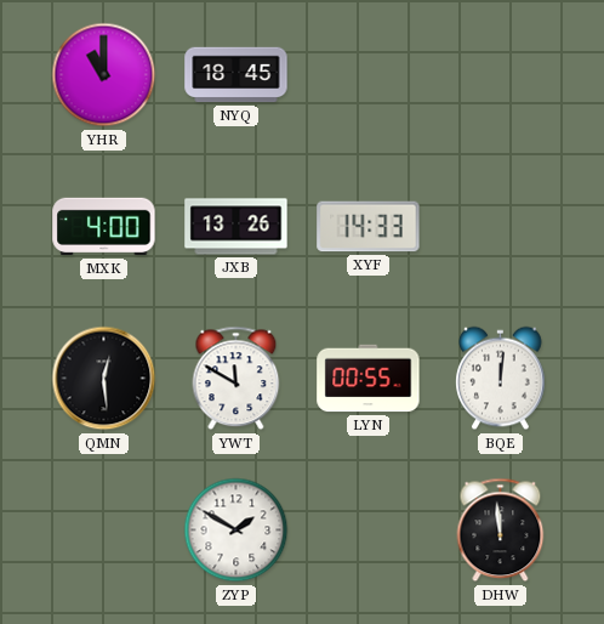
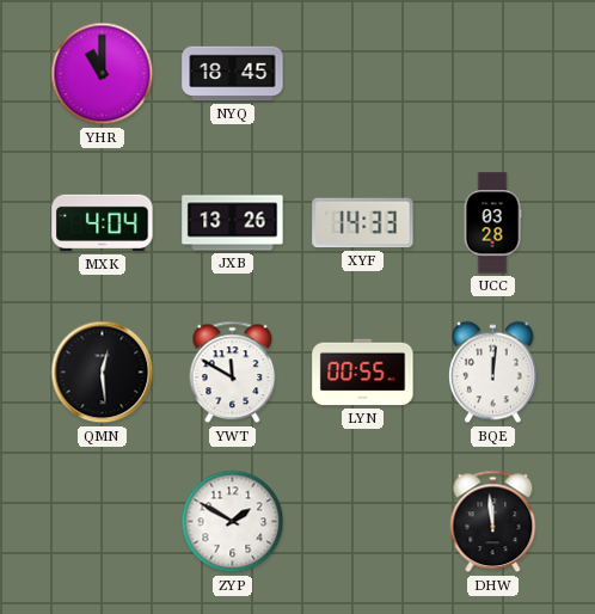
MXK: 4:00 -> 4:04 (103, 223)
UCC: none -> 03:28 (492, 223)
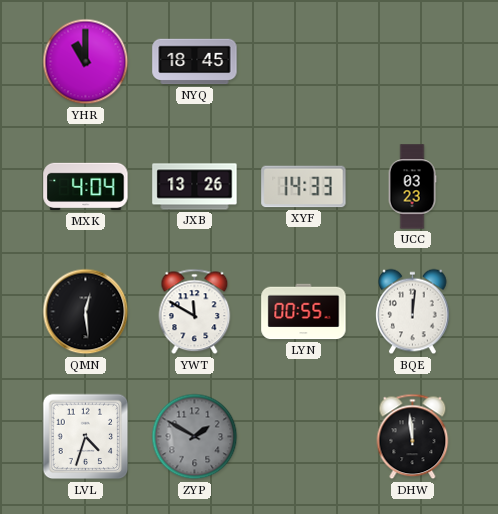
UCC: 03:28 -> 03:23 (412, 187)
LVL: none -> 4:33 (86, 437)
ZYP dial: white -> grey (195, 437)
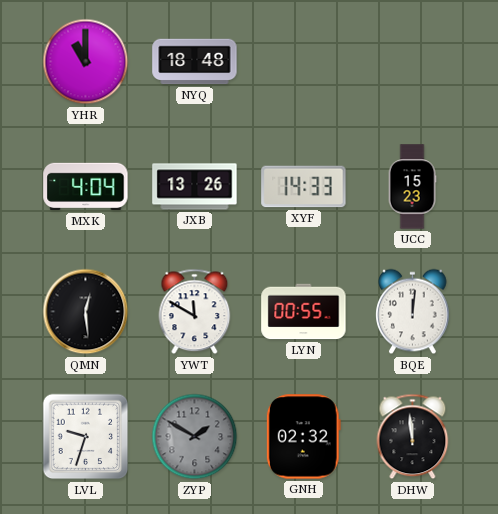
NYQ: 18:45 -> 18:48 (195, 62)
UCC: 03:23 -> 15:23 (412, 187)
LVL: 4:33 -> 9:33 (86, 437)
GNH: none -> 02:32 (303, 437)
